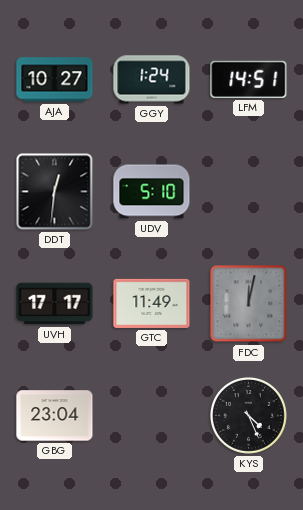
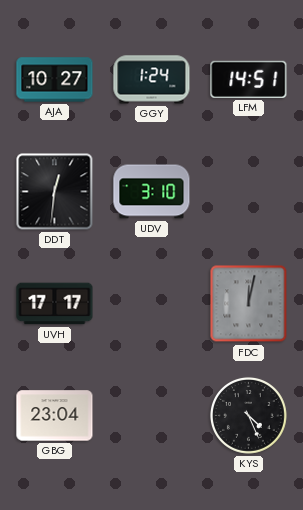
UDV: 5:10 -> 3:10 (152, 192)
GTC: 11:49 -> none (152, 303)
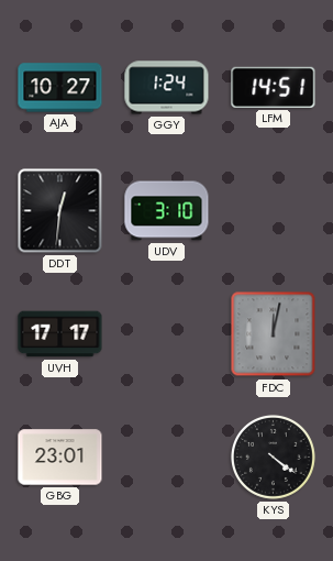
GBG: 23:04 -> 23:01 (60, 458)
KYS: 4:26 -> 4:21 (273, 457)
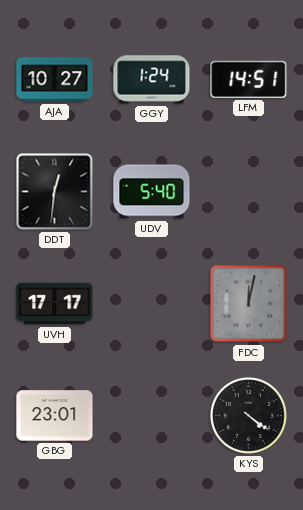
UDV: 3:10 -> 5:40 (152, 192)
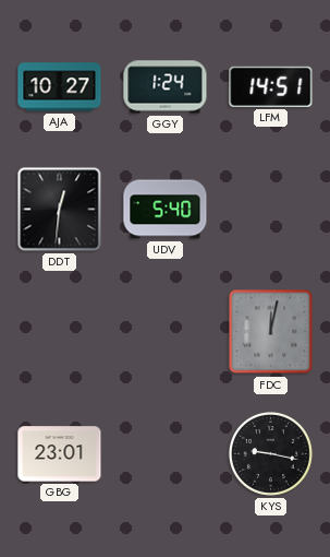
UVH: 17:17 -> none (55, 304)
KYS: 4:21 -> 9:17 (270, 453)
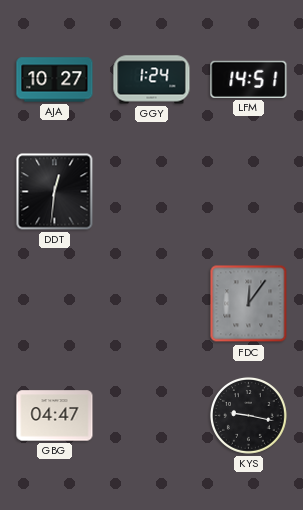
UDV: 5:40 -> none (166, 210)
FDC: 12:02 -> 12:06 (249, 304)
GBG: 23:01 -> 04:47 (55, 416)
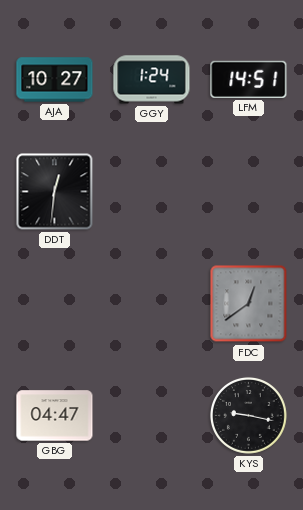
FDC: 12:06 -> 12:39 (249, 304)
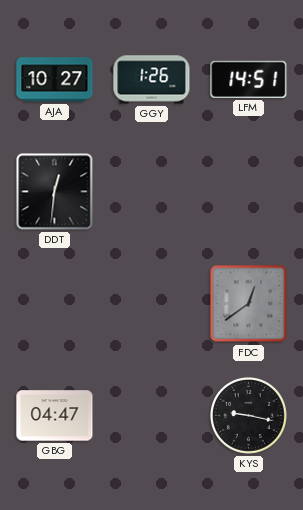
GGY: 1:24 -> 1:26 (152, 80)
